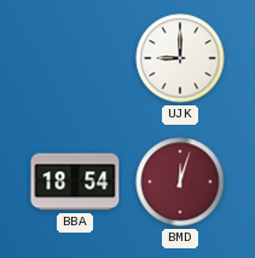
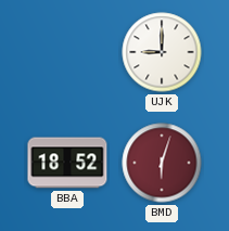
BBA: 18:54 -> 18:52 (67, 163)
BMD: 12:03 -> 6:03 (162, 163)
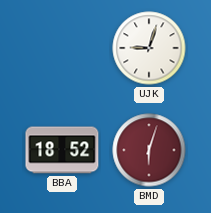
UJK: 9:00 -> 9:03 (149, 48)
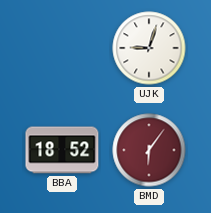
BMD: 6:03 -> 6:06 (149, 150)
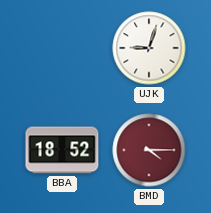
BMD: 6:06 -> 4:15 (149, 150)
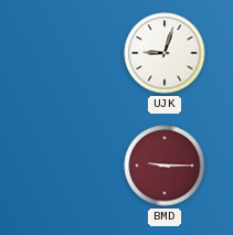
BBA: 18:52 -> none (62, 150)
BMD: 4:15 -> 9:15 (165, 165)
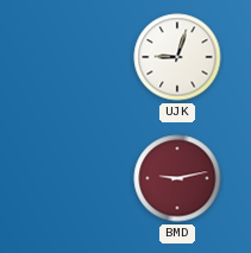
BMD: 9:15 -> 9:13 (177, 178)
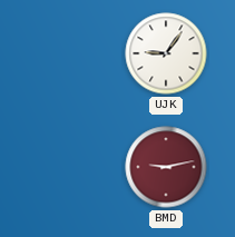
UJK: 9:03 -> 9:06 (166, 53)
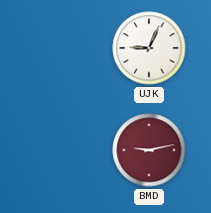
UJK: 9:06 -> 9:04 (149, 48)
